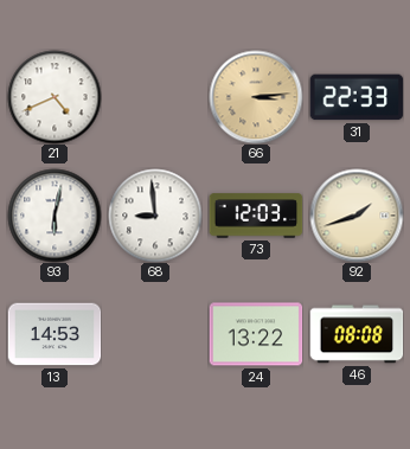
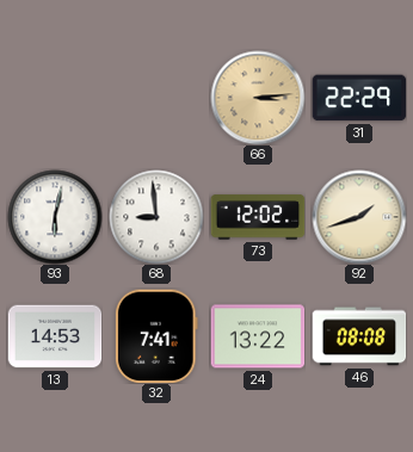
21: 4:41 -> none (55, 97)
31: 22:33 -> 22:29 (359, 98)
73: 12:03 -> 12:02 (258, 217)
32: none -> 7:41 (156, 336)
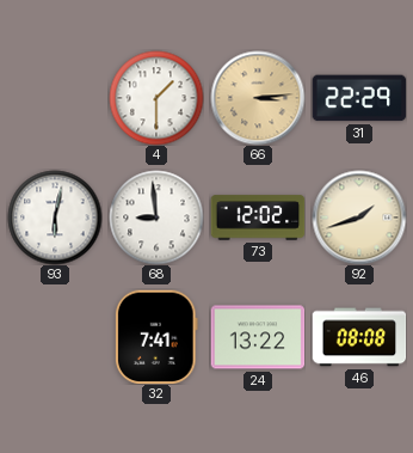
4: none -> 1:30 (156, 98)
13: 14:53 -> none (55, 336)
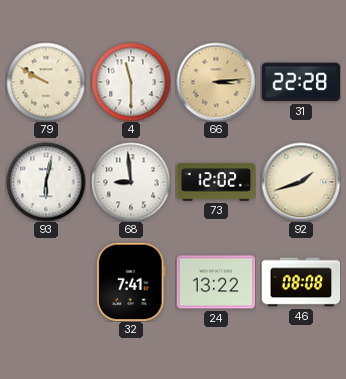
79: none -> 9:50 (46, 82)
4: 1:30 -> 11:30 (131, 82)
31: 22:29 -> 22:28 (301, 82)
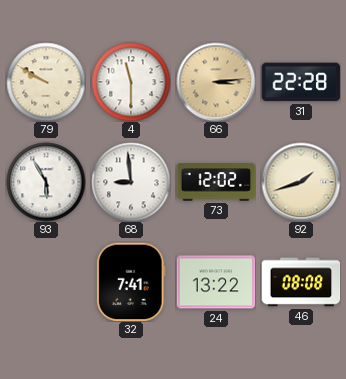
93: 6:02 -> 5:55 (46, 182)
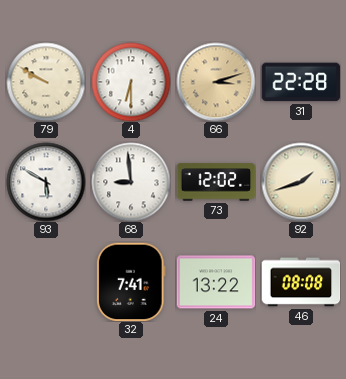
4: 11:30 -> 6:30 (131, 82)
66: 3:14 -> 3:12 (216, 82)
93: 5:55 -> 5:50 (46, 182)
